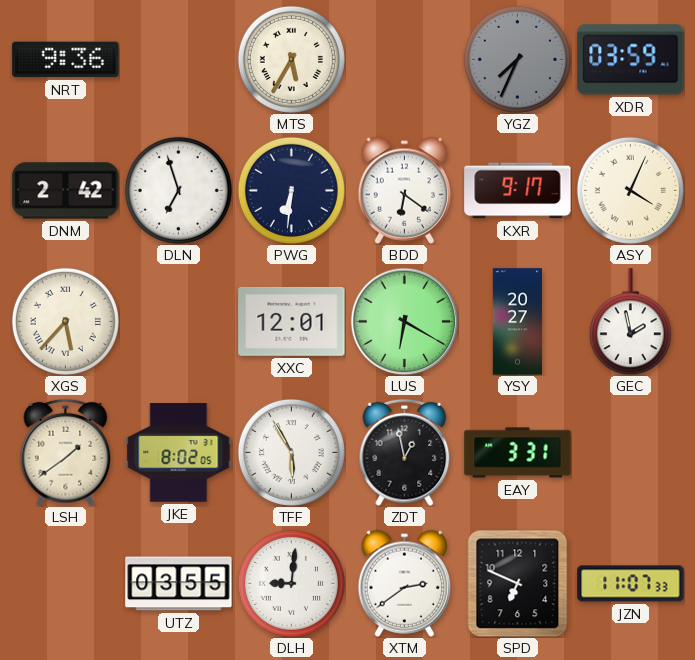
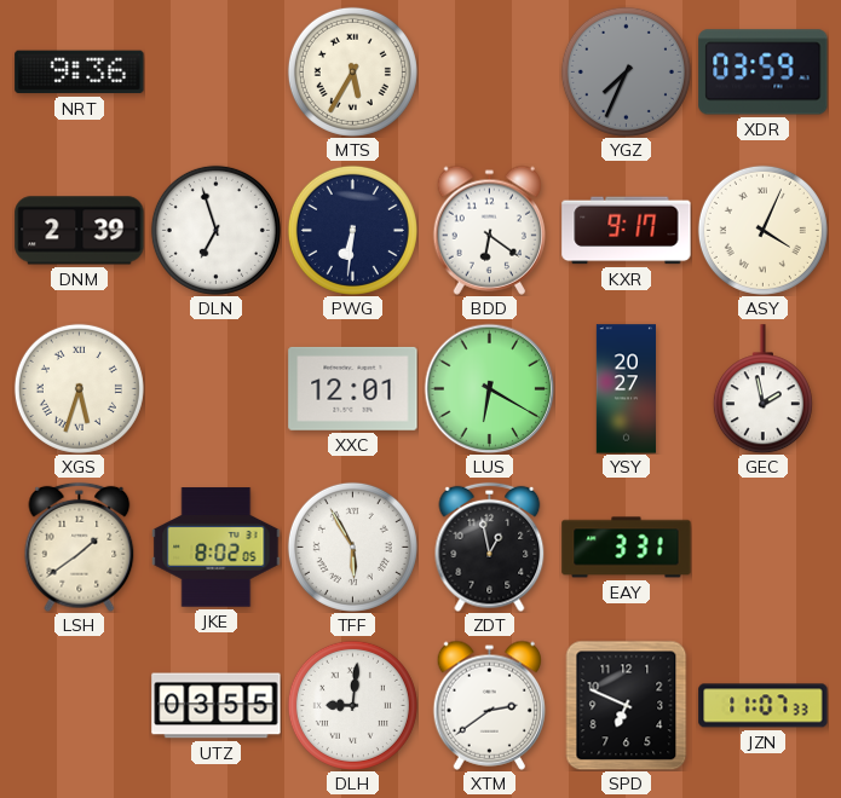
DNM: 2:42 -> 2:39 (80, 231)
XGS: 5:37 -> 5:33 (79, 388)
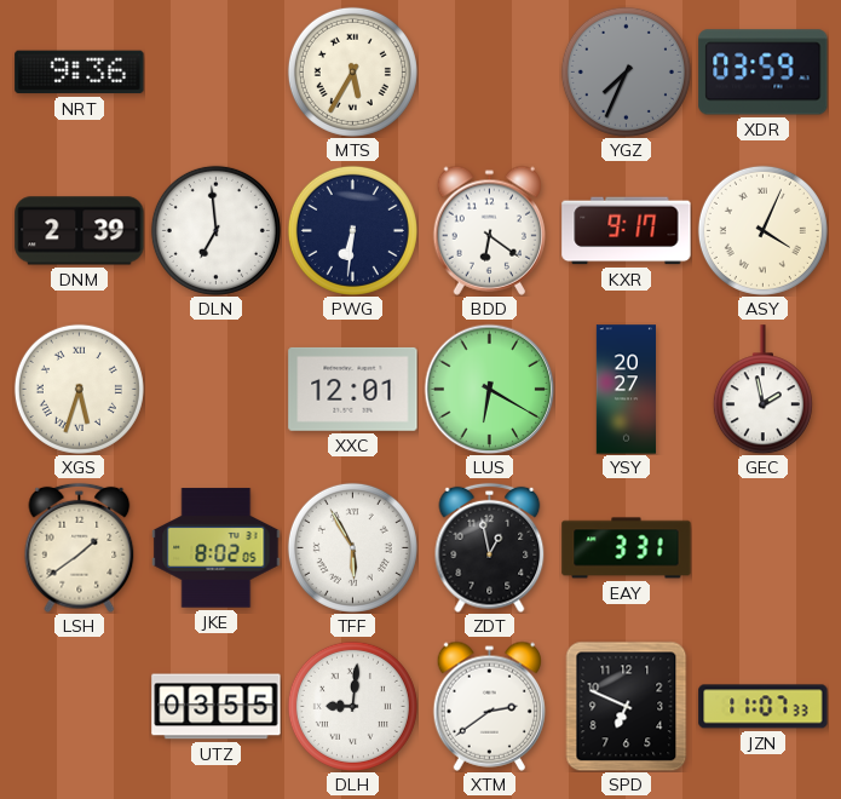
DLN: 6:57 -> 6:59 (215, 230)
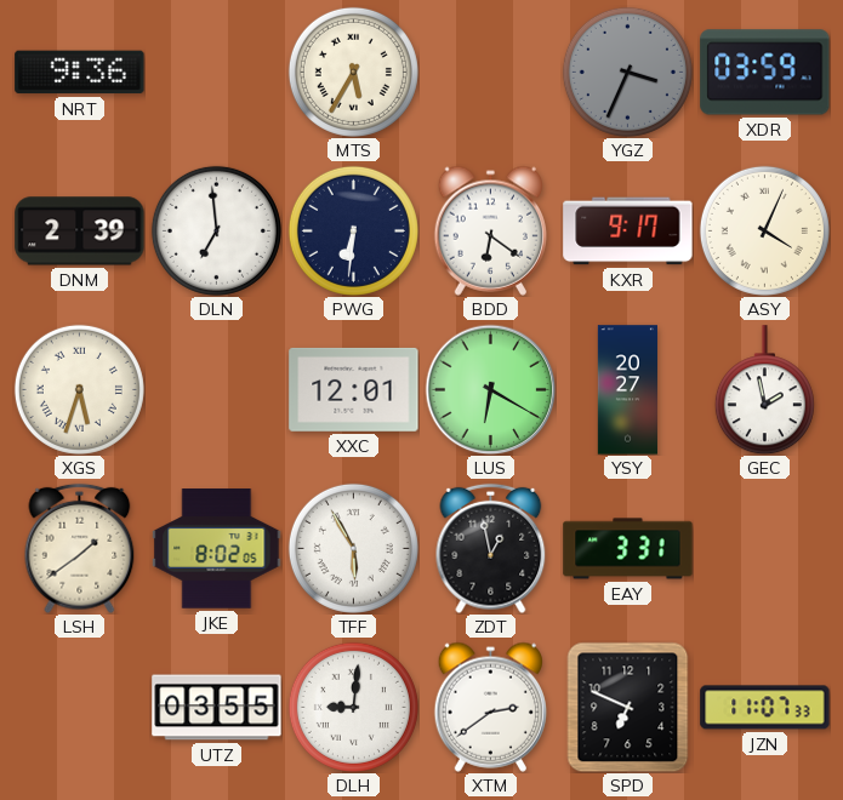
YGZ: 7:34 -> 3:34 (627, 72)
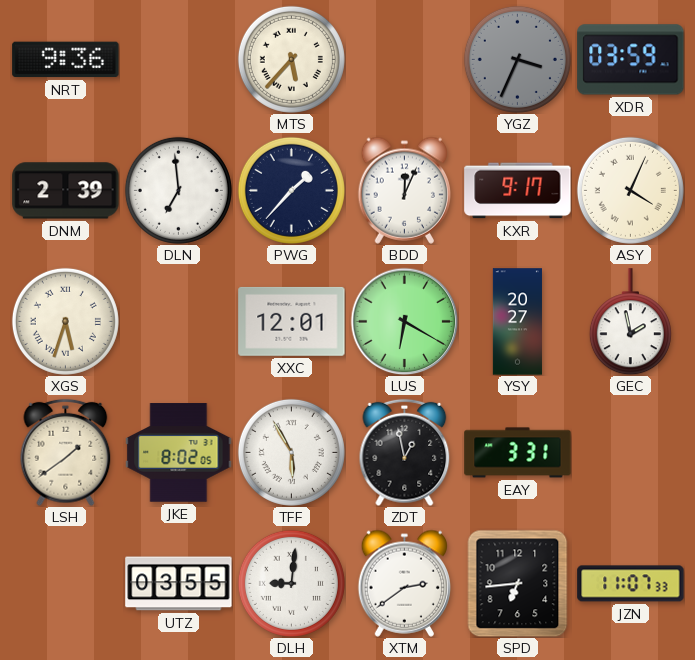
MTS: 5:35 -> 5:37 (291, 59)
PWG: 6:31 -> 1:37 (291, 190)
BDD: 6:21 -> 12:04 (404, 190)
SPD: 6:49 -> 6:44 (518, 583)
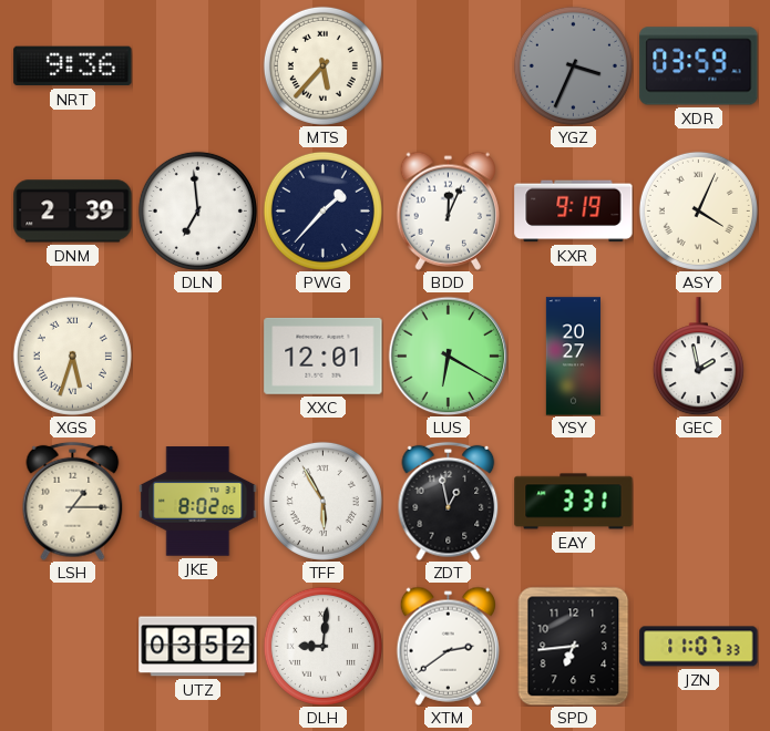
KXR: 9:17 -> 9:19 (574, 212)
LSH: 1:39 -> 1:15 (73, 501)
UTZ: 03:55 -> 03:52 (198, 647)
